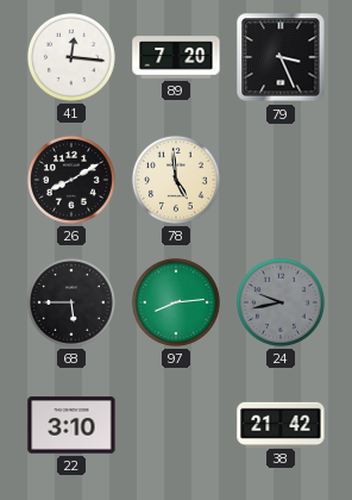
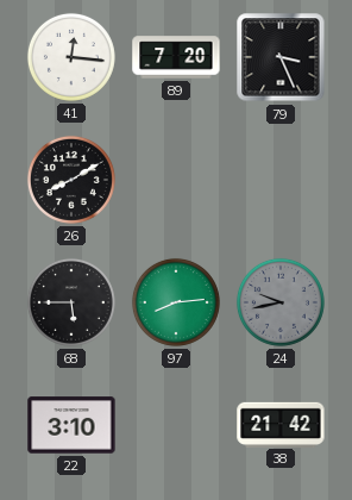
78: 4:59 -> none (176, 180)
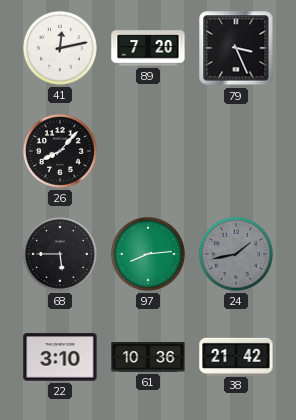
41: 12:16 -> 12:13 (60, 48)
26: 8:10 -> 8:07 (60, 151)
24: 9:43 -> 1:43 (236, 254)
61: none -> 10:36 (148, 358)
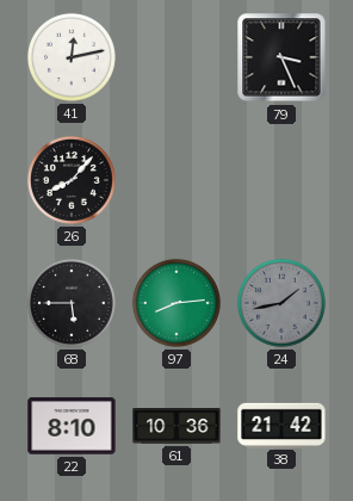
89: 7:20 -> none (148, 48)
22: 3:10 -> 8:10 (72, 426)
